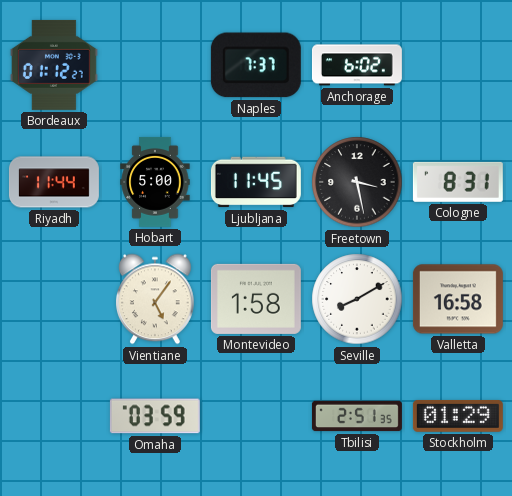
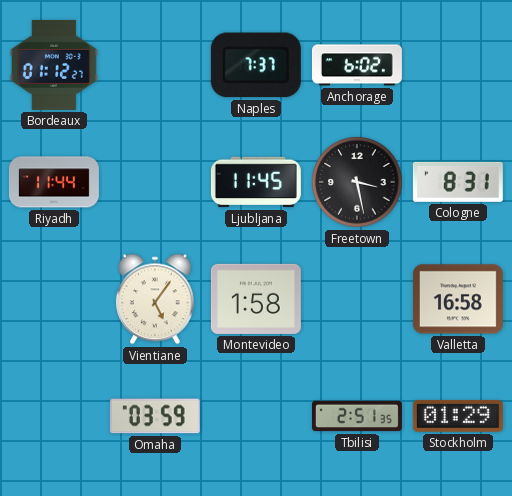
Hobart: 5:00 -> none (155, 182)
Seville: 8:10 -> none (357, 299)
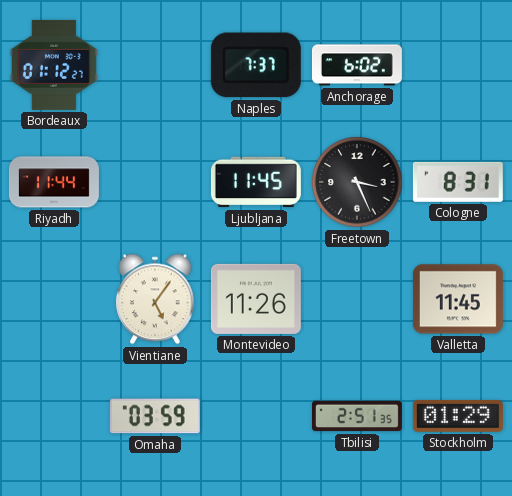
Freetown: 3:28 -> 3:26 (357, 182)
Montevideo: 1:58 -> 11:26 (256, 299)
Valletta: 16:58 -> 11:45 (458, 299)
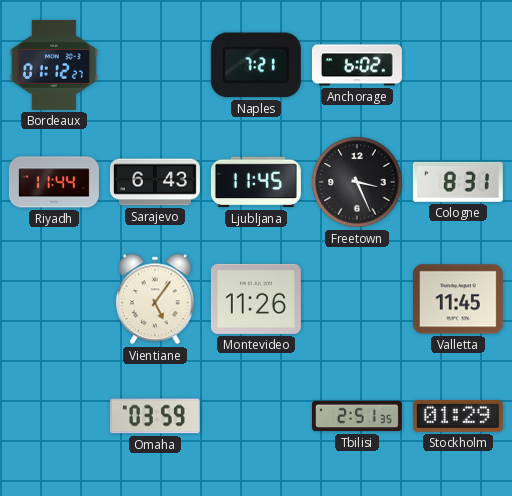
Naples: 7:37 -> 7:21 (256, 65)
Sarajevo: none -> 6:43 (155, 182)
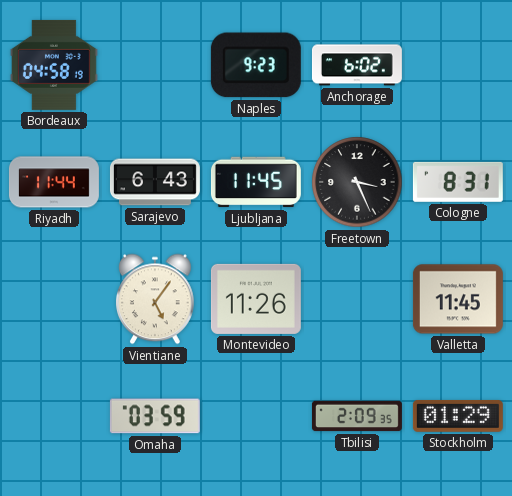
Bordeaux: 01:12 -> 04:58 (54, 65)
Naples: 7:21 -> 9:23 (256, 65)
Tbilisi: 2:51 -> 2:09 (357, 416)
